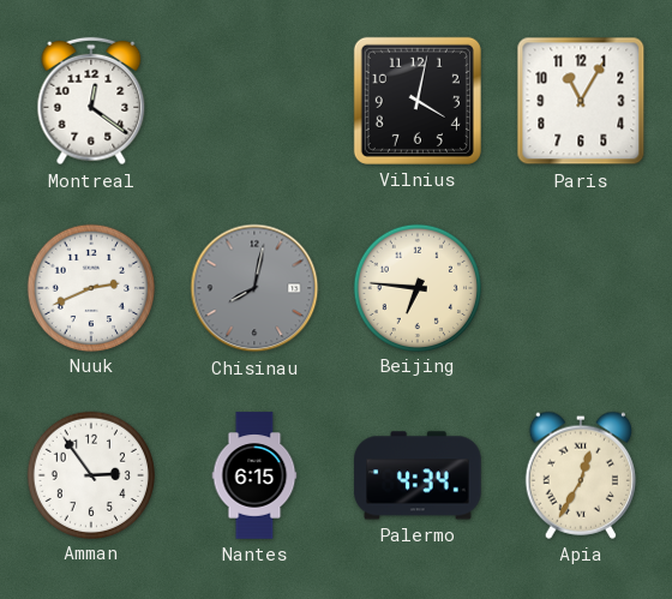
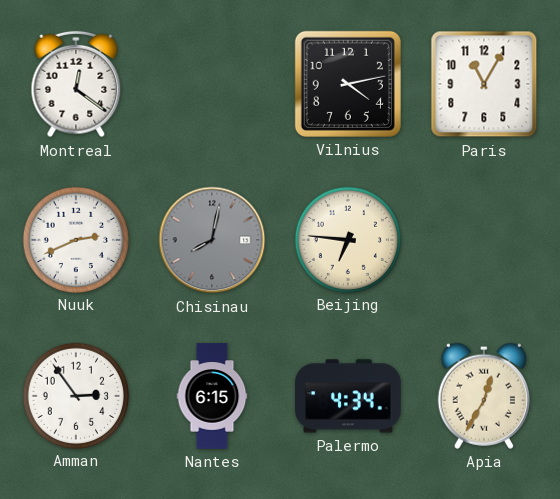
Vilnius: 4:02 -> 4:13 (348, 84)
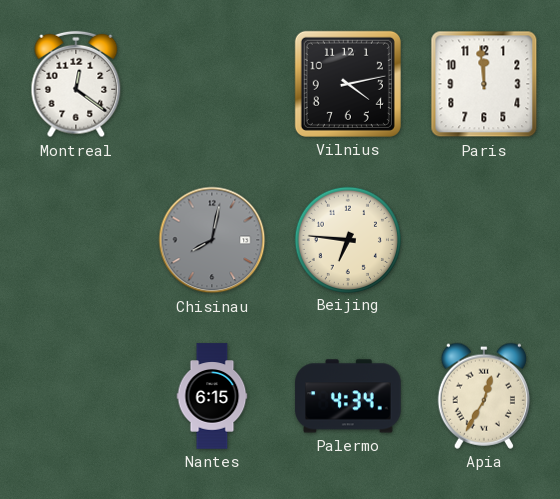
Paris: 11:05 -> 11:59 (484, 84)
Nuuk: 2:41 -> none (75, 239)
Amman: 2:54 -> none (75, 395)
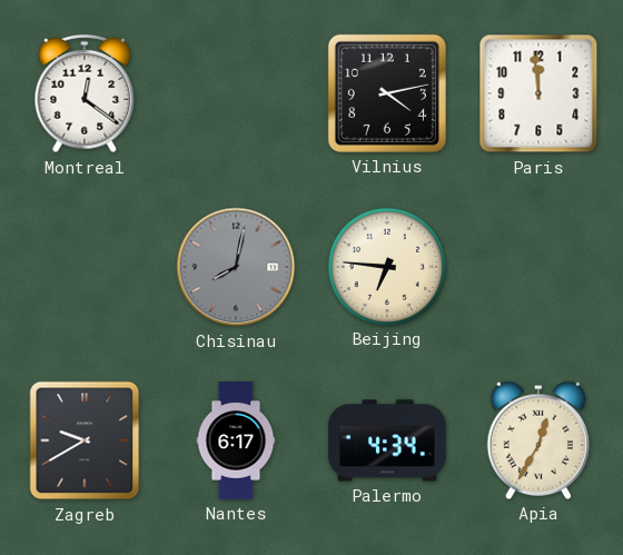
Zagreb: none -> 9:40 (85, 440)
Nantes: 6:15 -> 6:17 (236, 440)
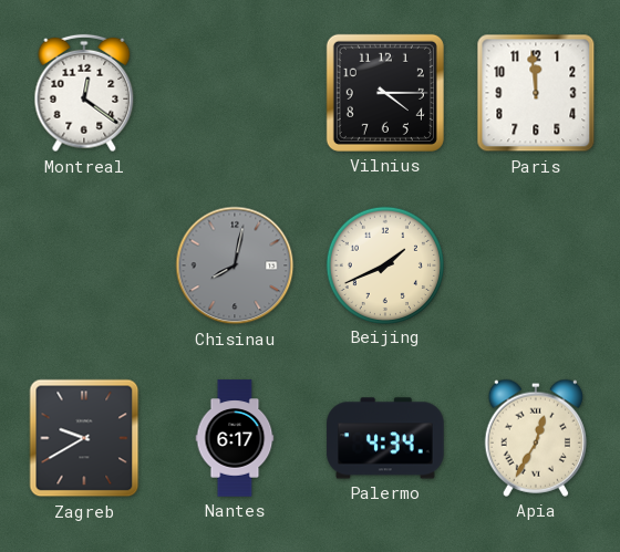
Vilnius: 4:13 -> 4:15 (385, 93)
Beijing: 6:46 -> 1:41 (384, 264)
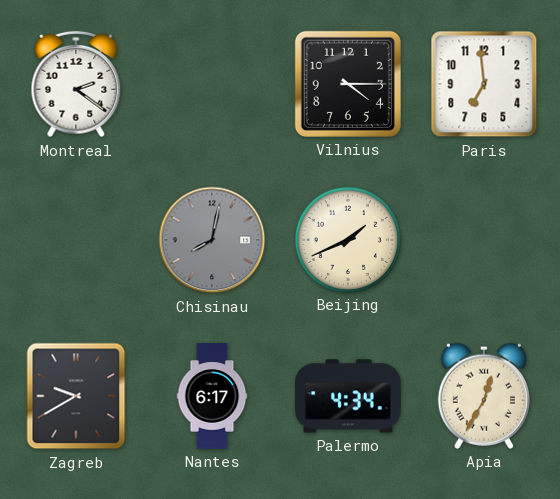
Montreal: 12:21 -> 2:21 (76, 84)
Paris: 11:59 -> 6:59 (484, 84)
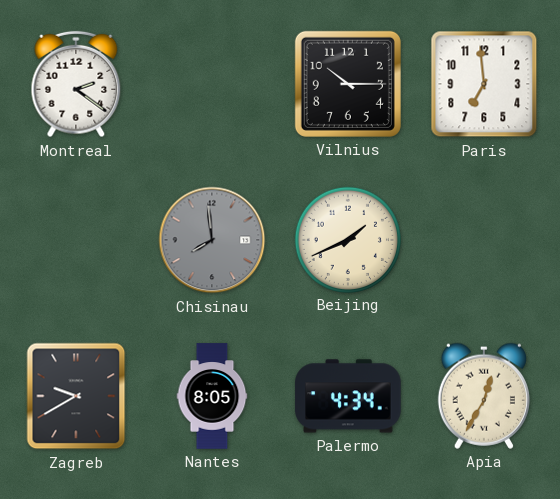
Vilnius: 4:15 -> 10:15 (348, 84)
Chisinau: 8:02 -> 7:59 (212, 240)
Nantes: 6:17 -> 8:05 (212, 396)
